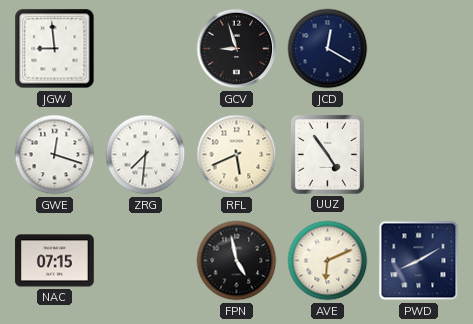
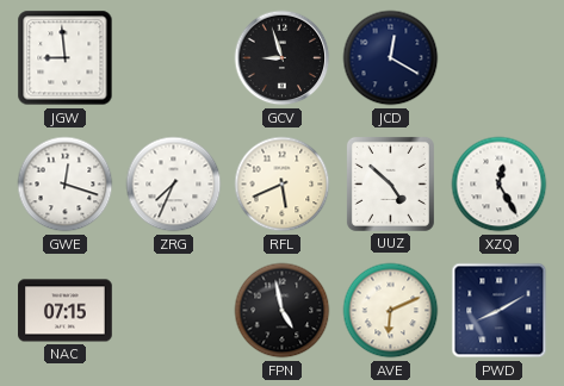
ZRG: 7:31 -> 7:34 (174, 185)
UUZ: 4:54 -> 4:52 (390, 183)
XZQ: none -> 12:25 (500, 185)
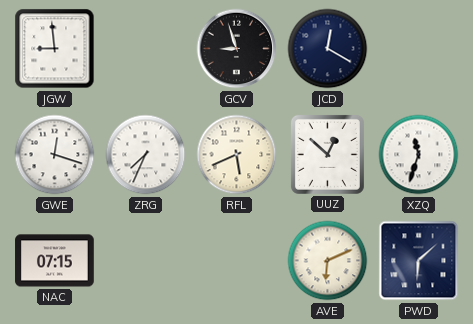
UUZ: 4:52 -> 12:52 (327, 154)
XZQ: 12:25 -> 11:33 (419, 155)
FPN: 4:58 -> none (283, 311)
PWD: 8:10 -> 6:08 (419, 261)
